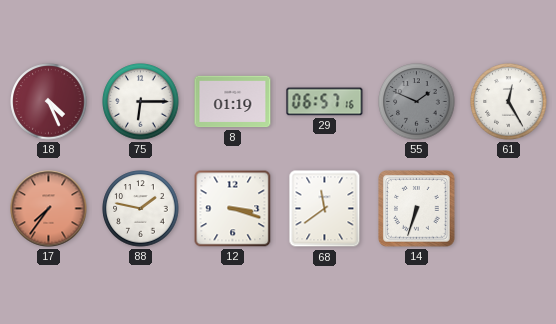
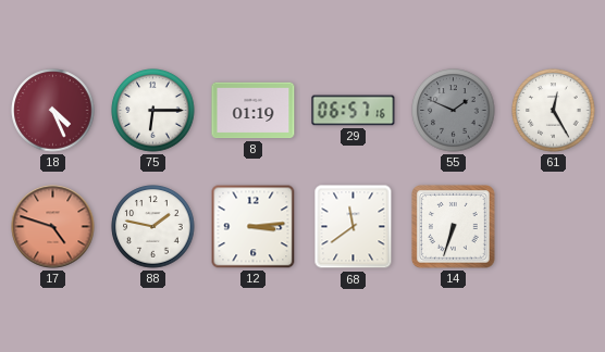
17: 7:36 -> 4:48 (53, 227)
12: 3:18 -> 3:14 (254, 227)
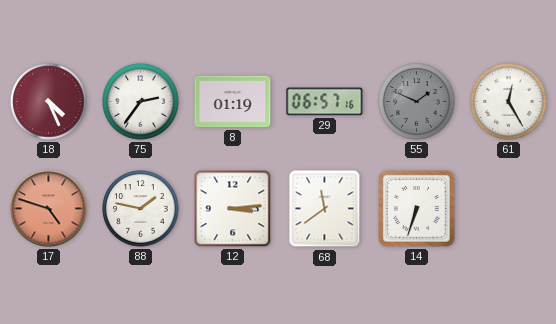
75: 6:15 -> 2:36 (141, 102)
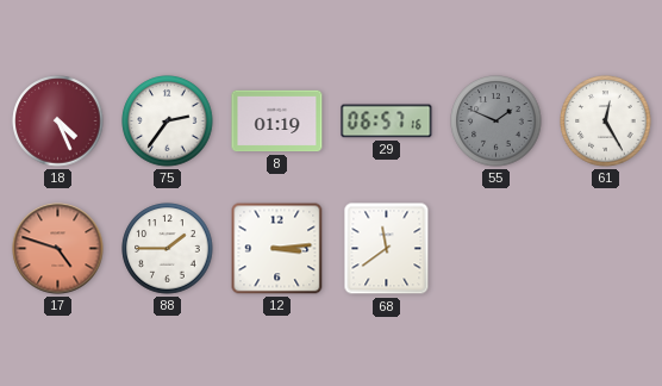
88: 1:47 -> 1:45 (168, 249)
14: 6:33 -> none (417, 209)
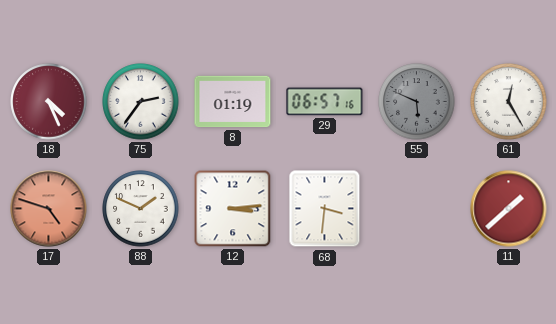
55: 1:49 -> 5:49 (417, 102)
88: 1:45 -> 1:49 (141, 209)
68: 11:39 -> 3:31 (325, 209)
11: none -> 1:38 (509, 209)
